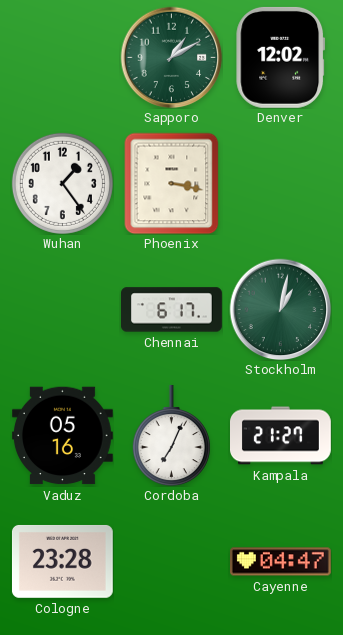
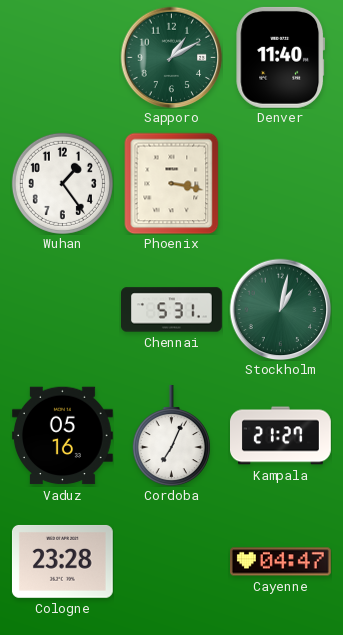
Denver: 12:02 -> 11:40 (281, 57)
Chennai: 6:17 -> 5:31 (172, 310)
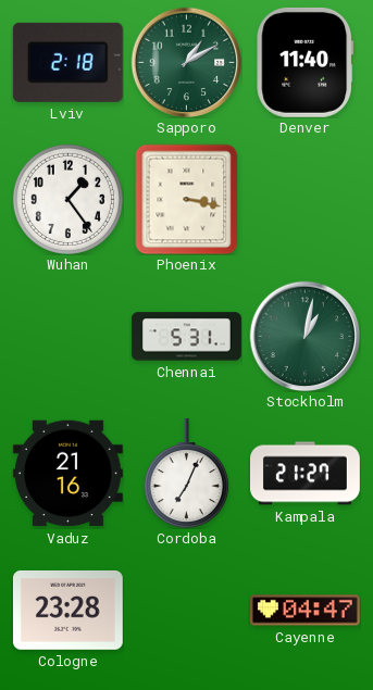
Lviv: none -> 2:18 (67, 62)
Vaduz: 05:16 -> 21:16 (67, 474)
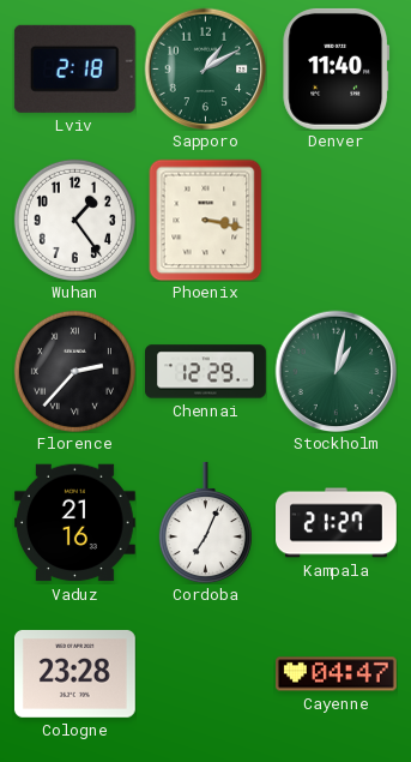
Florence: none -> 2:37 (74, 371)
Chennai: 5:31 -> 12:29 (206, 372)
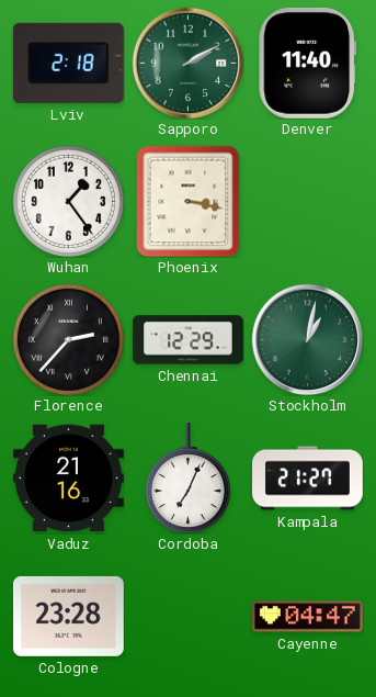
Sapporo: 1:10 -> 2:10 (187, 63)
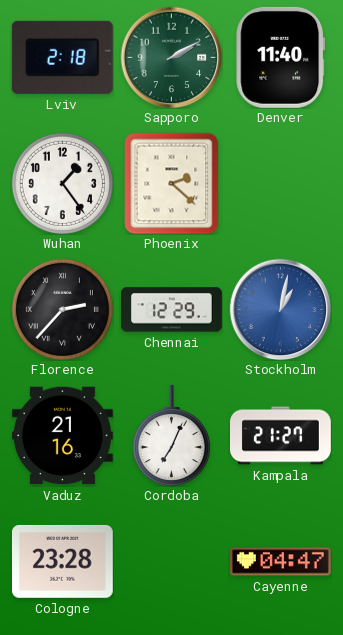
Phoenix: 3:17 -> 2:22 (172, 183)
Stockholm dial: green -> blue (280, 309)
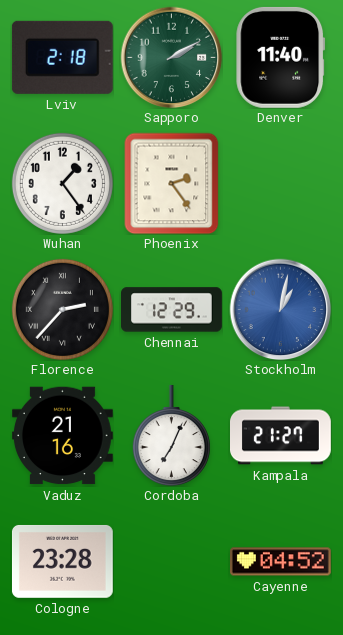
Phoenix: 2:22 -> 2:24 (172, 183)
Cayenne: 04:47 -> 04:52 (281, 562)
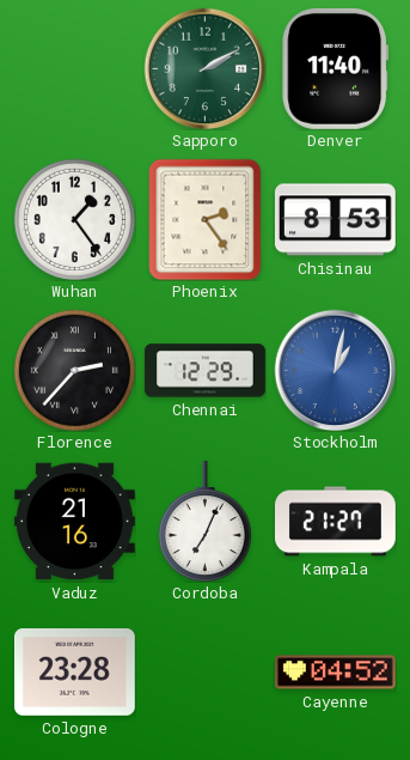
Lviv: 2:18 -> none (62, 57)
Chisinau: none -> 8:53 (335, 220)
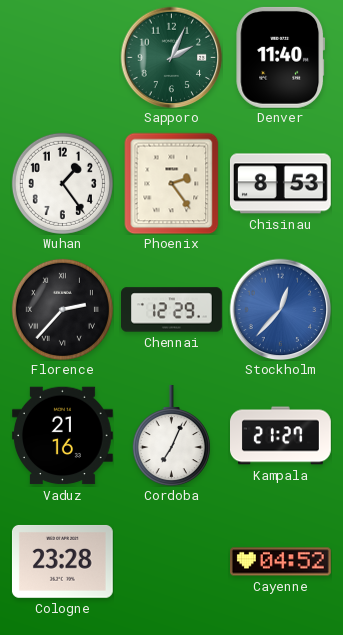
Sapporo: 2:10 -> 2:04 (171, 57)
Stockholm: 1:02 -> 12:37 (280, 309)
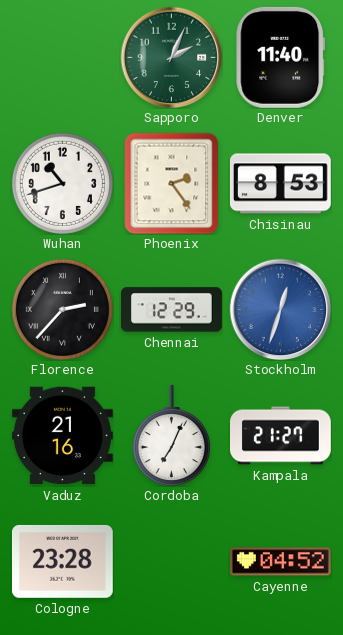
Wuhan: 1:24 -> 10:42 (62, 183)
Stockholm: 12:37 -> 12:33 (280, 309)
